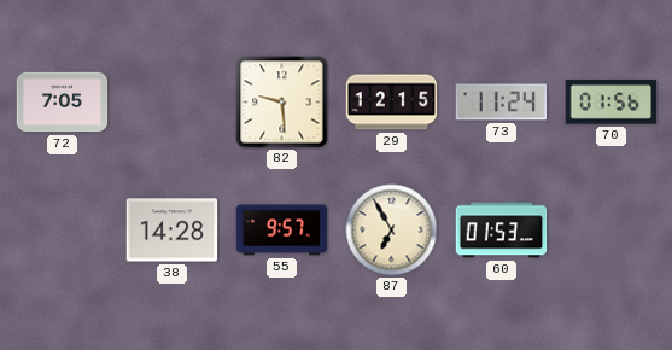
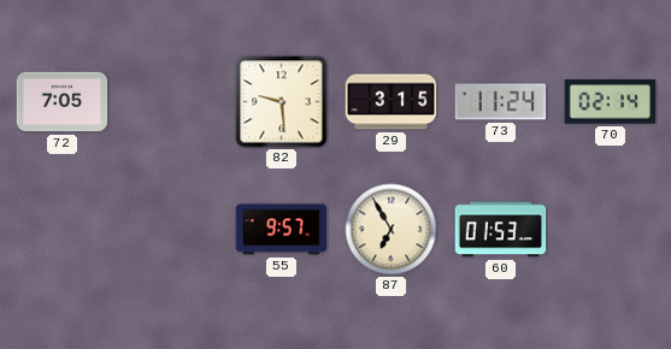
29: 12:15 -> 3:15 (392, 102)
70: 01:56 -> 02:14 (611, 102)
38: 14:28 -> none (173, 231)
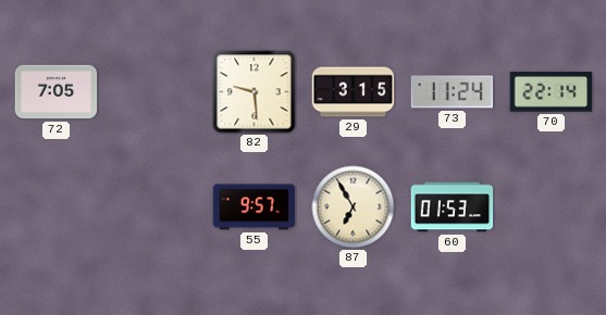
70: 02:14 -> 22:14 (552, 92)
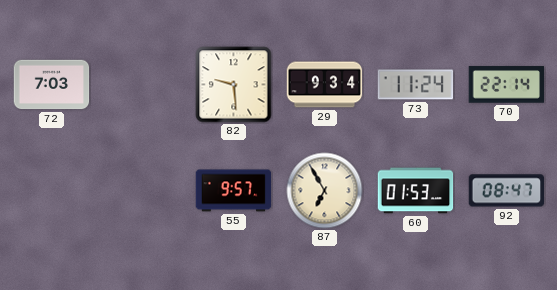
72: 7:05 -> 7:03 (52, 85)
29: 3:15 -> 9:34 (325, 85)
92: none -> 08:47 (507, 191)
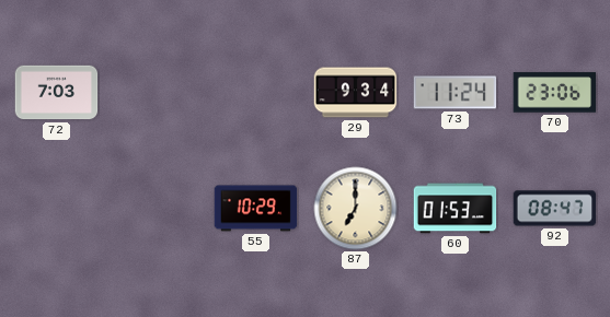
82: 9:29 -> none (234, 85)
70: 22:14 -> 23:06 (555, 93)
55: 9:57 -> 10:29 (256, 209)
87: 6:55 -> 7:00 (356, 209)
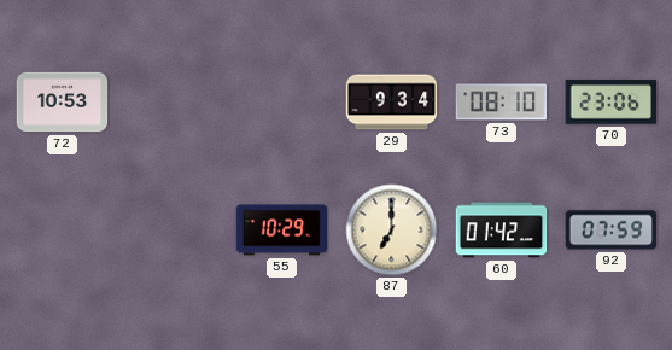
72: 7:03 -> 10:53 (63, 103)
73: 11:24 -> 08:10 (502, 103)
60: 01:53 -> 01:42 (502, 231)
92: 08:47 -> 07:59 (612, 231)
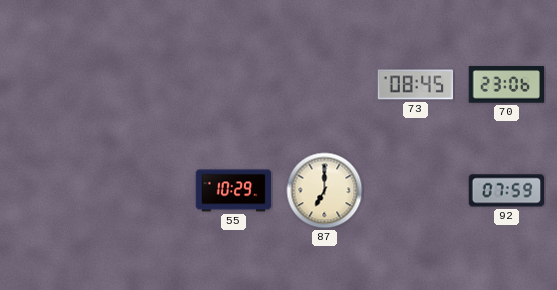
72: 10:53 -> none (63, 103)
29: 9:34 -> none (392, 103)
73: 08:10 -> 08:45 (416, 85)
60: 01:42 -> none (502, 231)
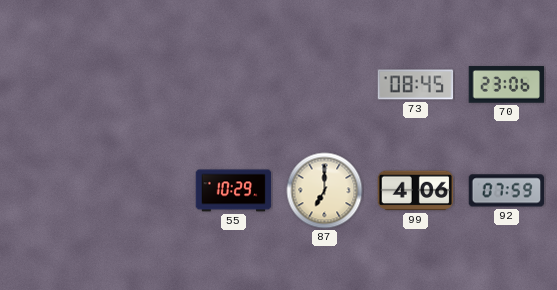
99: none -> 4:06 (416, 191)
